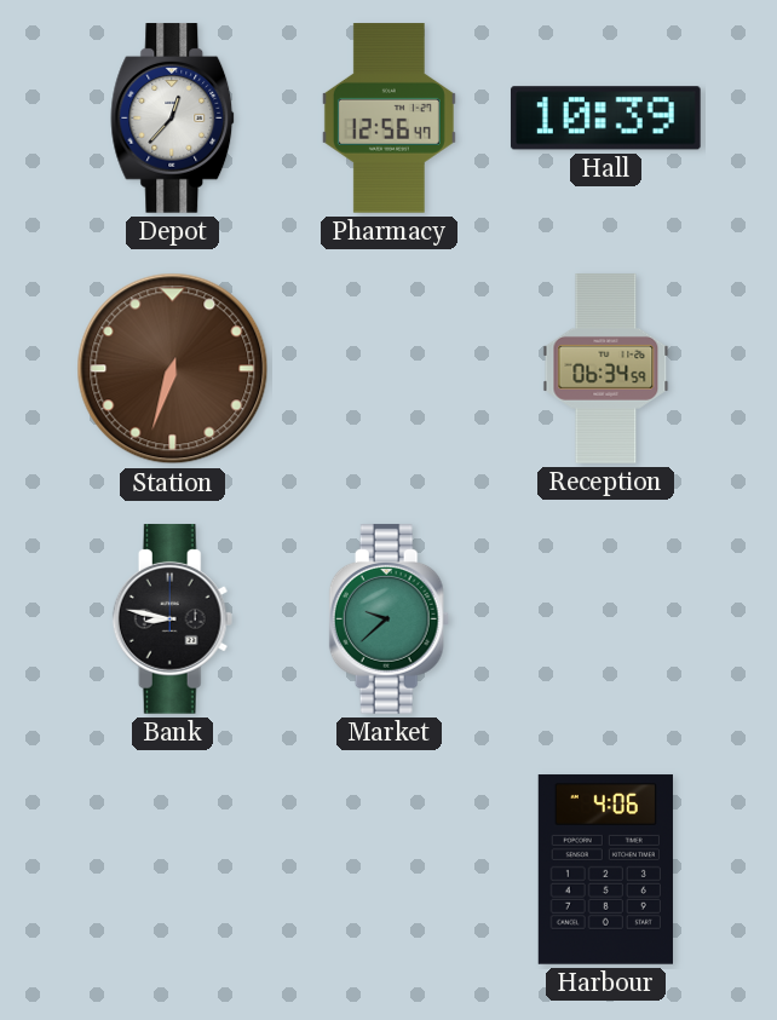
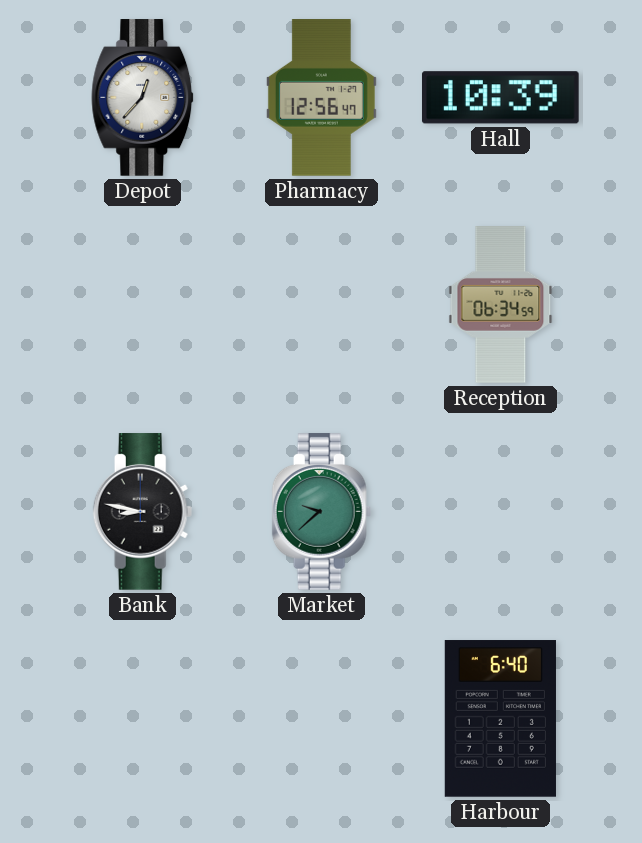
Station: 6:33 -> none (173, 369)
Harbour: 4:06 -> 6:40 (500, 719)
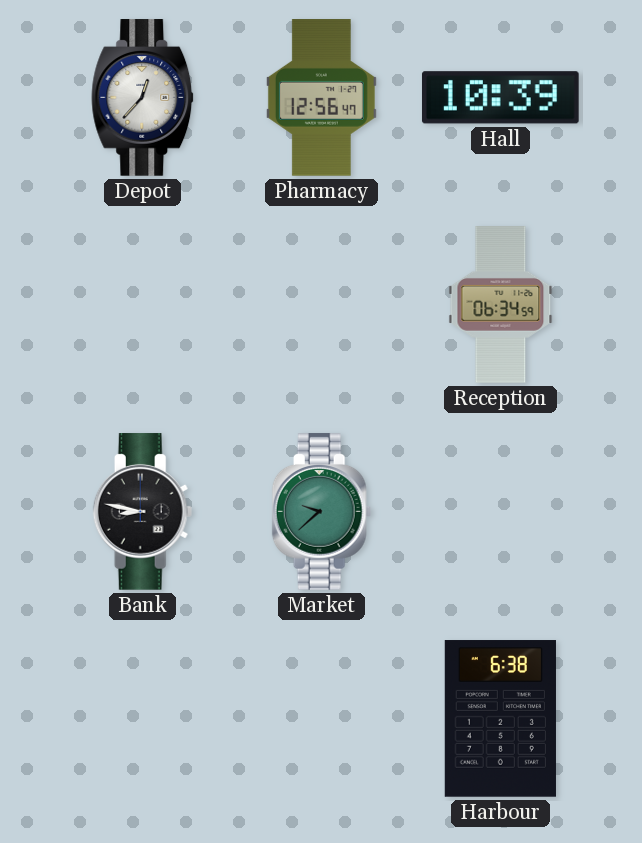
Harbour: 6:40 -> 6:38 (500, 719)
